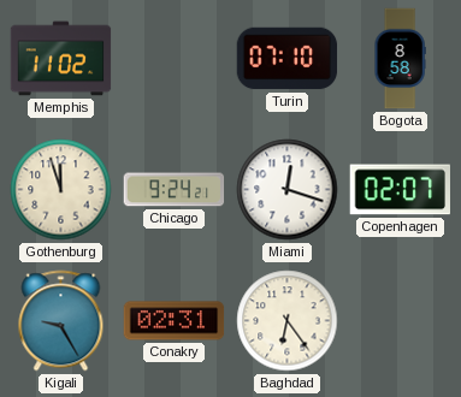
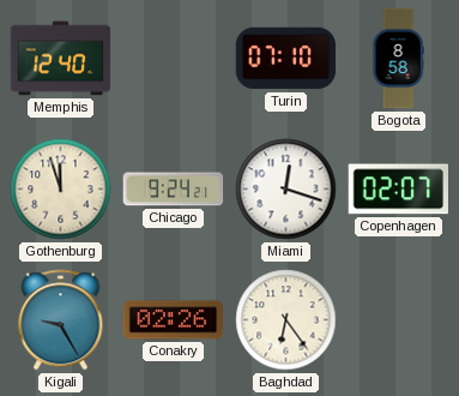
Memphis: 11:02 -> 12:40 (61, 59)
Conakry: 02:31 -> 02:26 (174, 320)
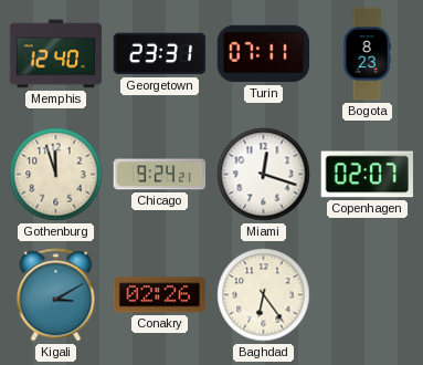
Georgetown: none -> 23:31 (160, 54)
Turin: 07:10 -> 07:11 (264, 54)
Bogota: 8:58 -> 8:23 (367, 54)
Kigali: 9:25 -> 3:10 (56, 295)
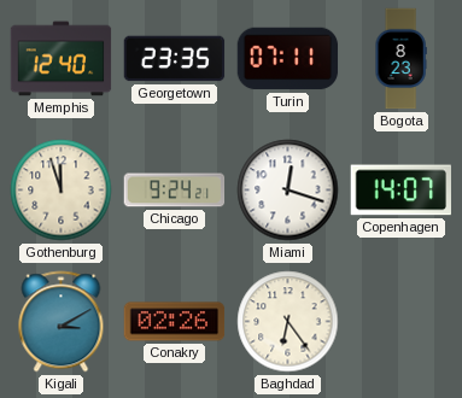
Georgetown: 23:31 -> 23:35 (175, 59)
Copenhagen: 02:07 -> 14:07 (400, 191)
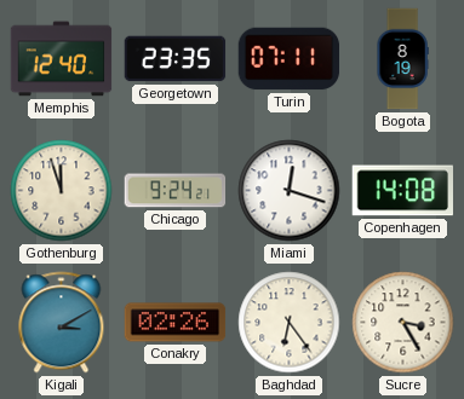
Bogota: 8:23 -> 8:19 (402, 59)
Copenhagen: 14:07 -> 14:08 (402, 191)
Sucre: none -> 3:25 (403, 323)
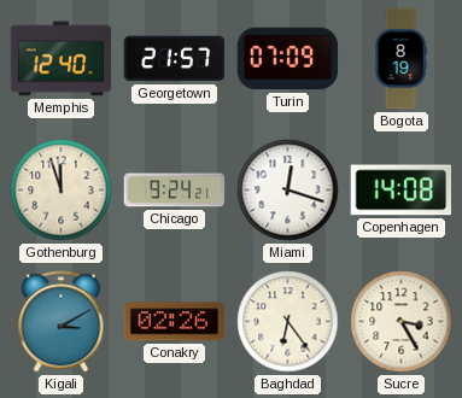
Georgetown: 23:35 -> 21:57 (175, 59)
Turin: 07:11 -> 07:09 (288, 59)
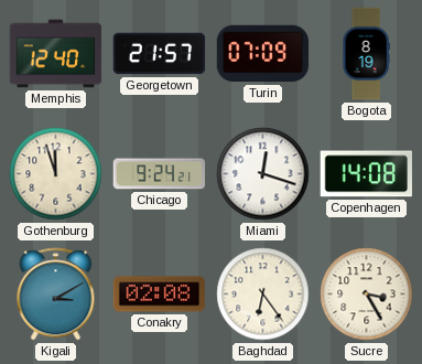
Conakry: 02:26 -> 02:08 (160, 295)
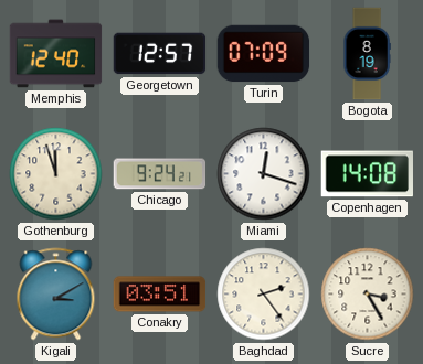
Georgetown: 21:57 -> 12:57 (160, 54)
Conakry: 02:08 -> 03:51 (160, 295)
Baghdad: 6:24 -> 2:24 (264, 295)
